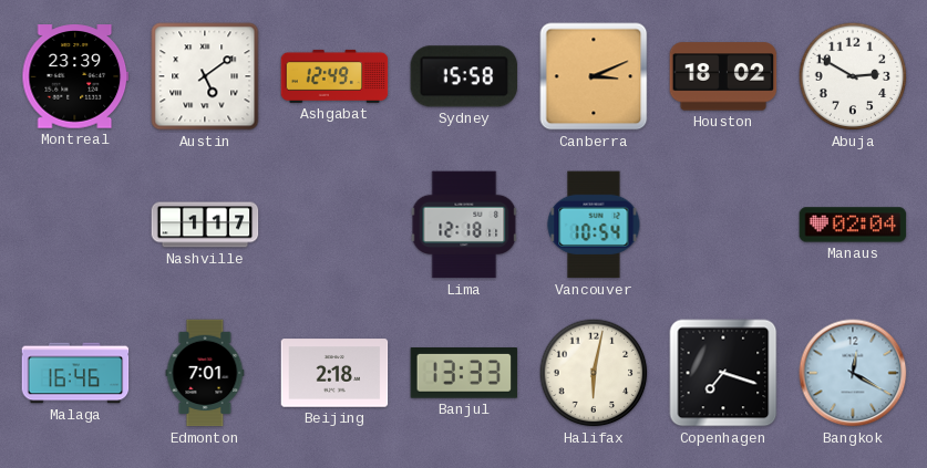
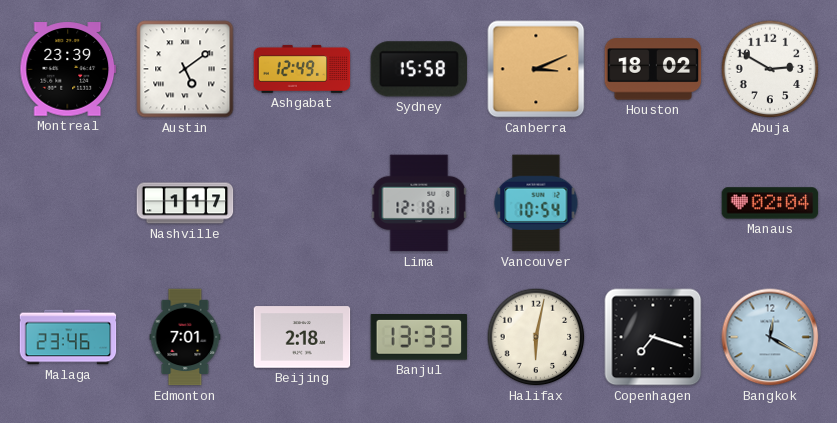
Malaga: 16:46 -> 23:46 (68, 337)
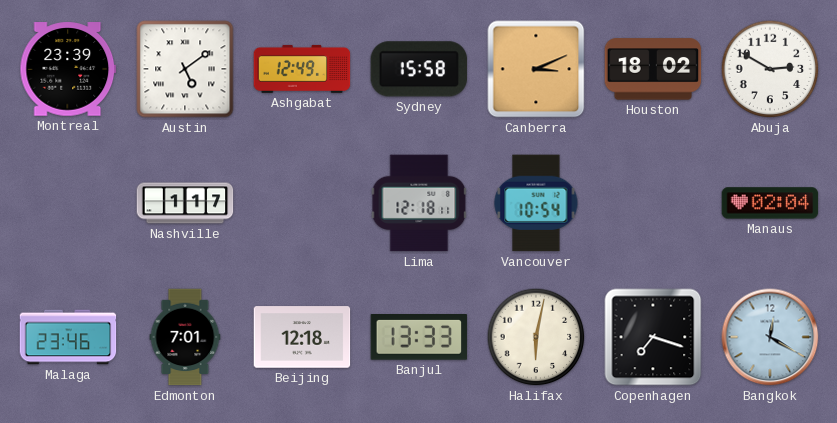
Beijing: 2:18 -> 12:18 (302, 337)
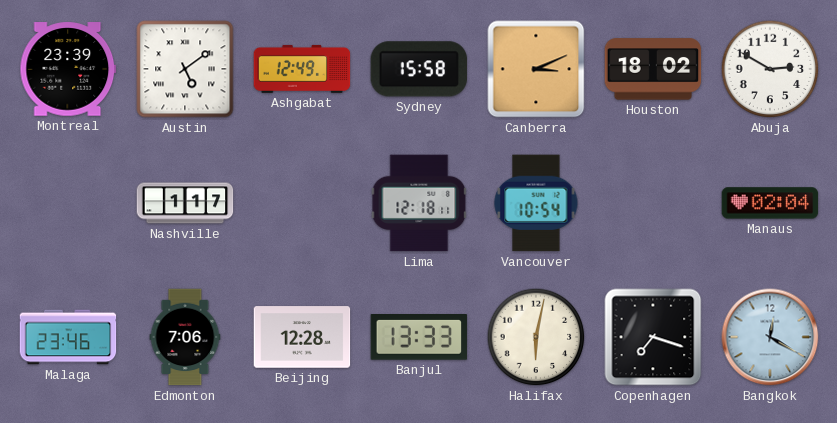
Edmonton: 7:01 -> 7:06 (185, 337)
Beijing: 12:18 -> 12:28 (302, 337)
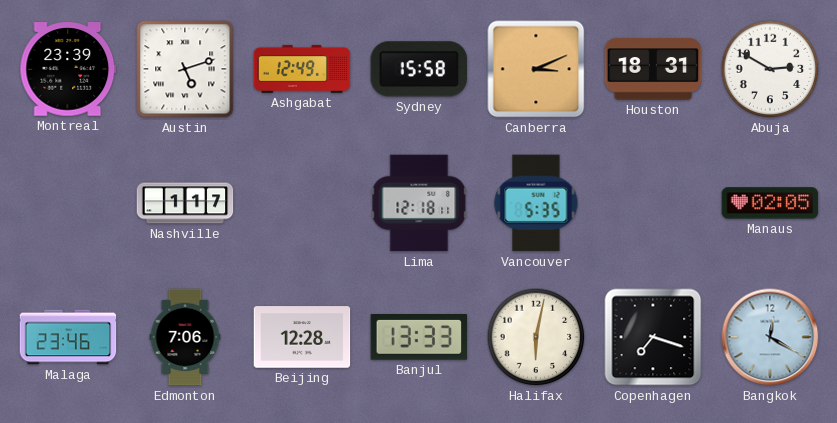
Austin: 5:09 -> 5:12 (185, 69)
Houston: 18:02 -> 18:31 (653, 69)
Vancouver: 10:54 -> 5:35 (536, 203)
Manaus: 02:04 -> 02:05 (770, 203)
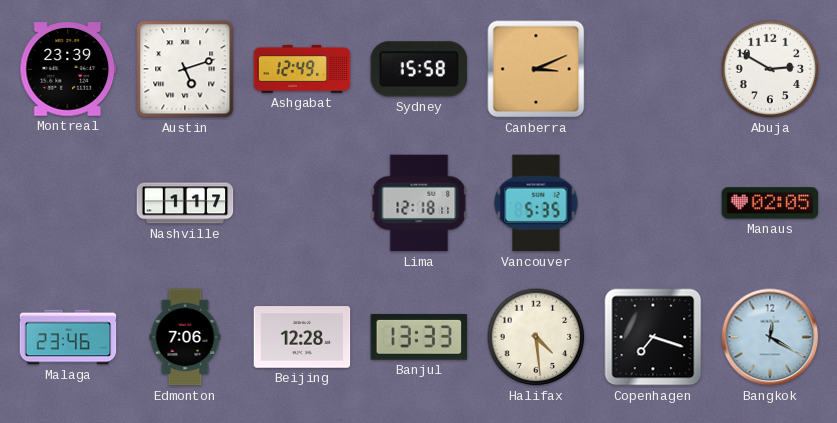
Houston: 18:31 -> none (653, 69)
Halifax: 6:02 -> 4:29 (536, 337)
